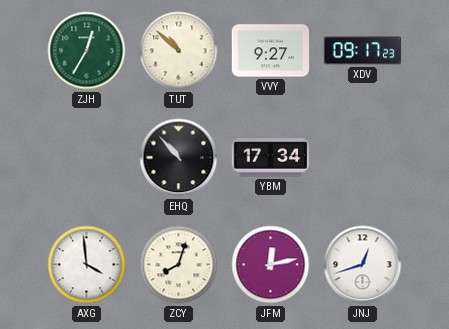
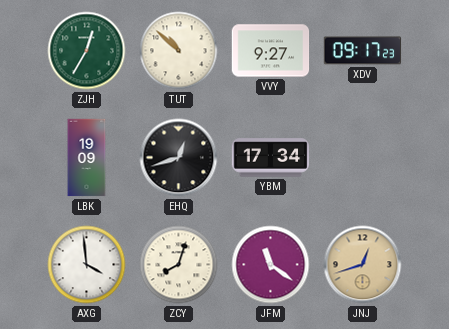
LBK: none -> 19:09 (87, 158)
EHQ: 10:53 -> 12:42 (179, 158)
JFM: 12:13 -> 11:21 (271, 265)
JNJ dial: white -> champagne (363, 265)
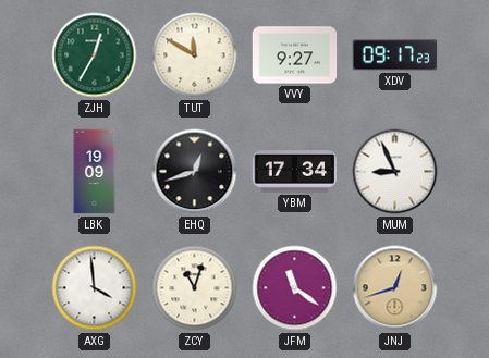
TUT: 10:52 -> 11:50 (195, 55)
MUM: none -> 8:56 (395, 172)
ZCY: 8:03 -> 11:03 (195, 288)
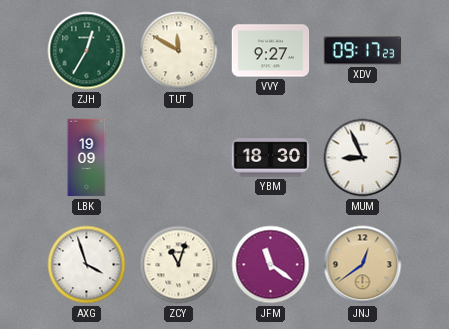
EHQ: 12:42 -> none (195, 172)
YBM: 17:34 -> 18:30 (271, 158)
AXG: 3:59 -> 3:57 (87, 265)
JNJ: 12:42 -> 12:39 (363, 265)
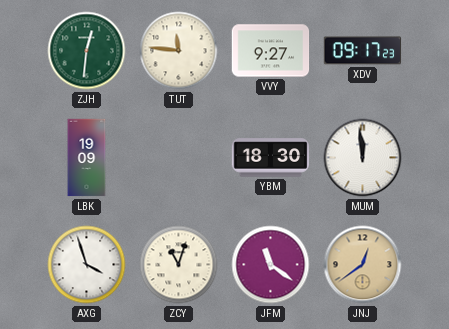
ZJH: 12:35 -> 12:31 (87, 51)
TUT: 11:50 -> 11:46 (179, 51)
MUM: 8:56 -> 11:59 (363, 158)
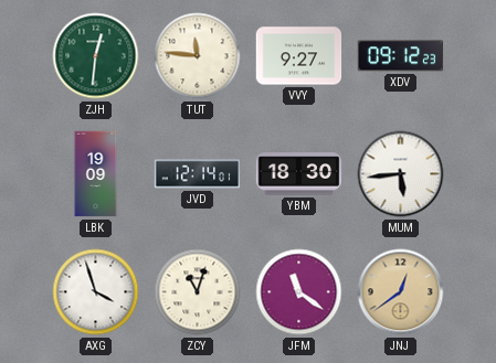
XDV: 09:17 -> 09:12 (401, 56)
JVD: none -> 12:14 (198, 174)
MUM: 11:59 -> 5:44 (401, 174)
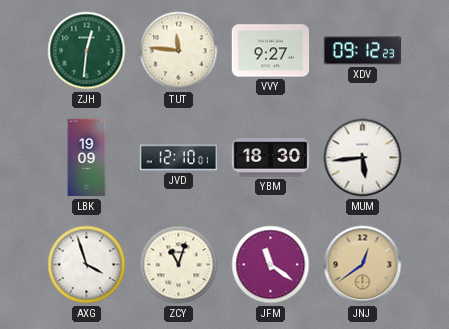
JVD: 12:14 -> 12:10 (179, 158)
